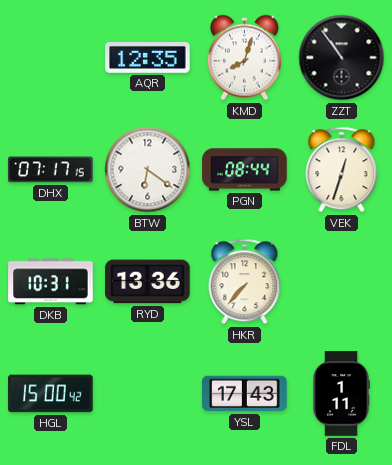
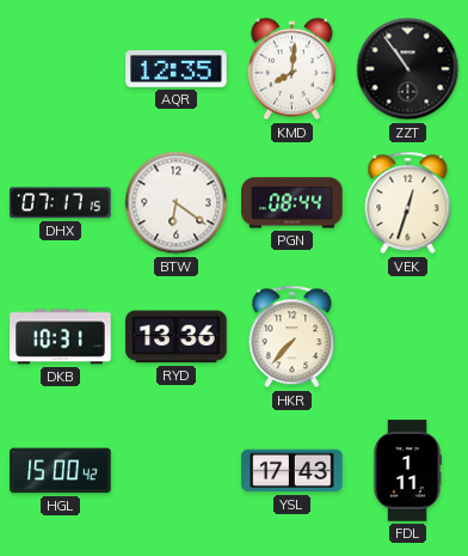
KMD: 8:03 -> 8:01 (291, 69)
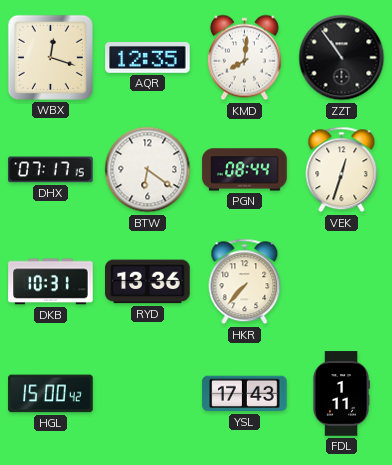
WBX: none -> 12:18 (50, 57)
